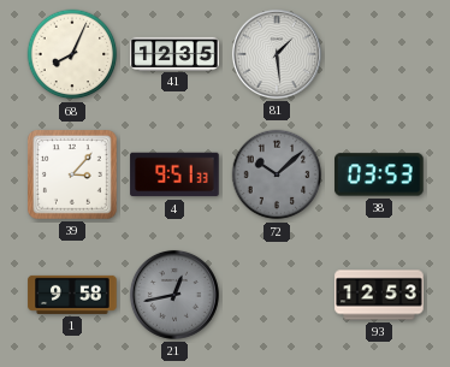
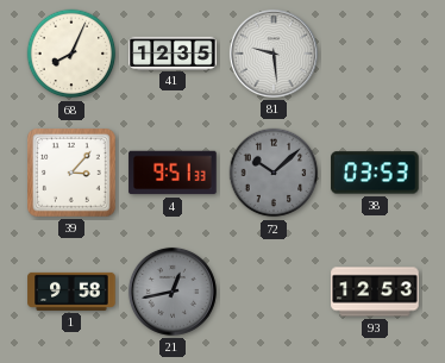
81: 1:29 -> 9:29 (274, 54)
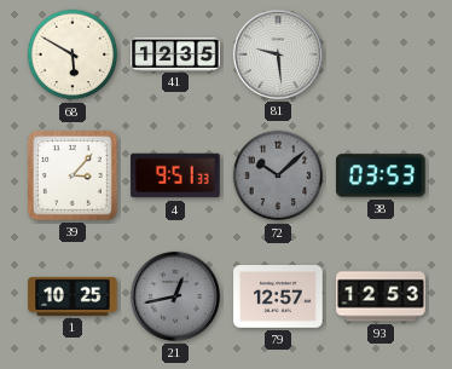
68: 8:04 -> 5:50 (73, 54)
1: 9:58 -> 10:25 (73, 296)
79: none -> 12:57 (278, 296)
